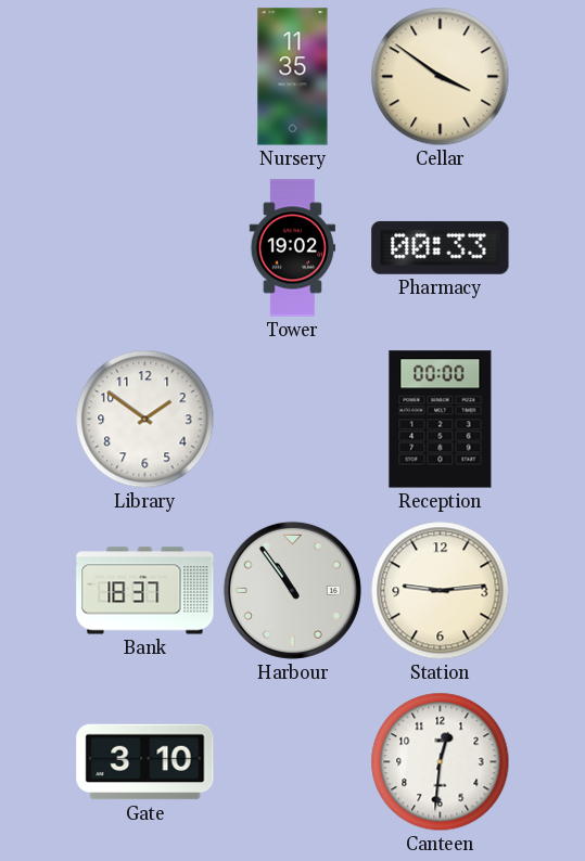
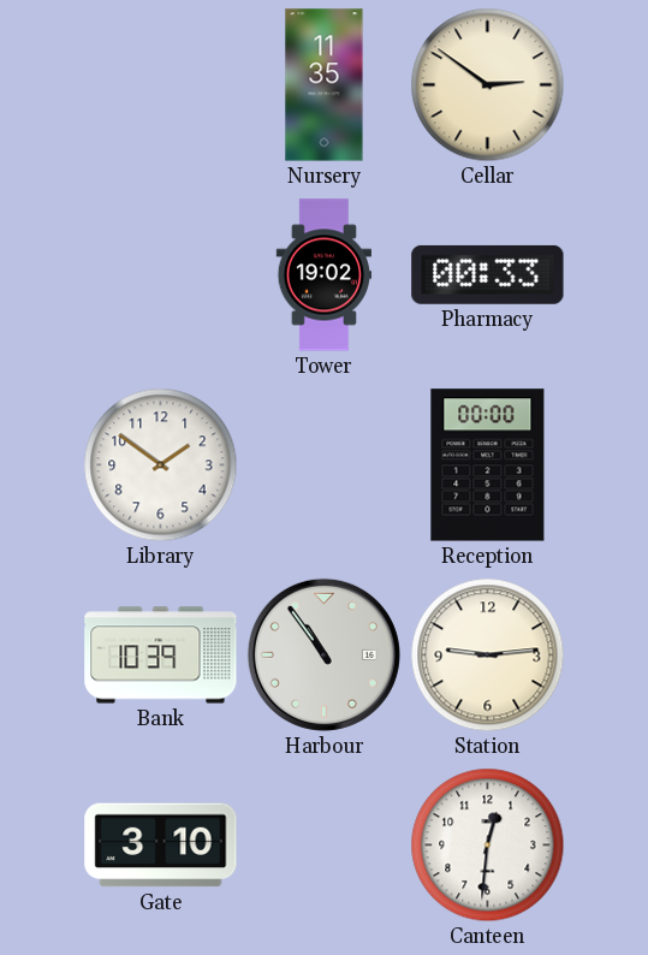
Cellar: 3:51 -> 2:51 (488, 85)
Bank: 18:37 -> 10:39 (161, 656)
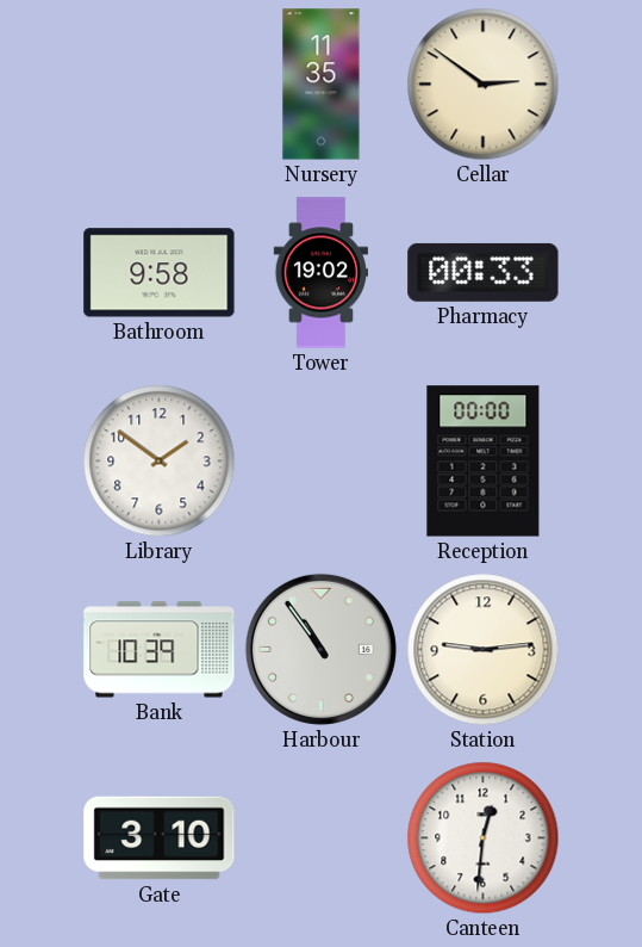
Bathroom: none -> 9:58 (160, 273)
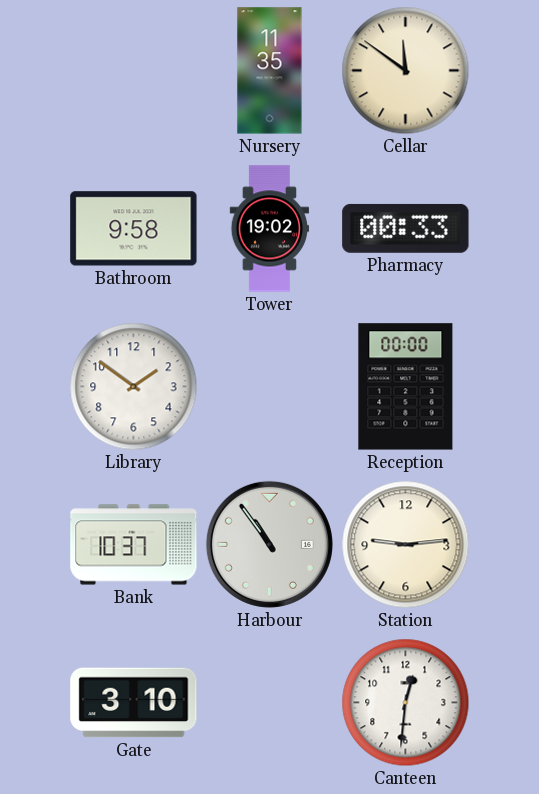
Cellar: 2:51 -> 11:51 (406, 71)
Bank: 10:39 -> 10:37 (134, 545)
